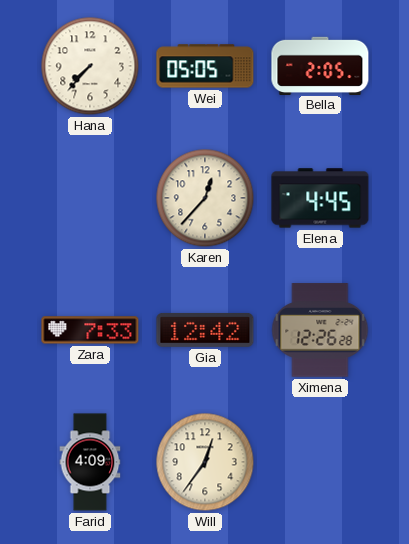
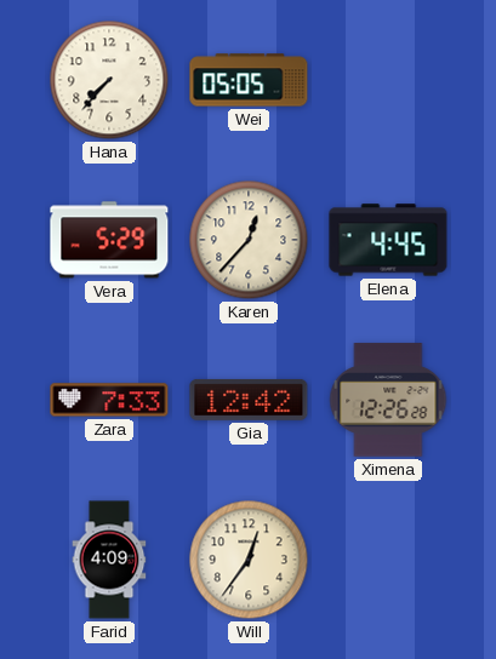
Bella: 2:05 -> none (320, 65)
Vera: none -> 5:29 (109, 240)
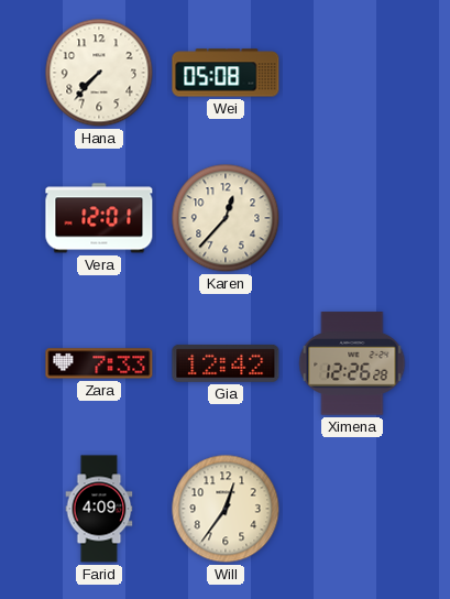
Wei: 05:05 -> 05:08 (226, 73)
Vera: 5:29 -> 12:01 (99, 218)
Elena: 4:45 -> none (388, 240)
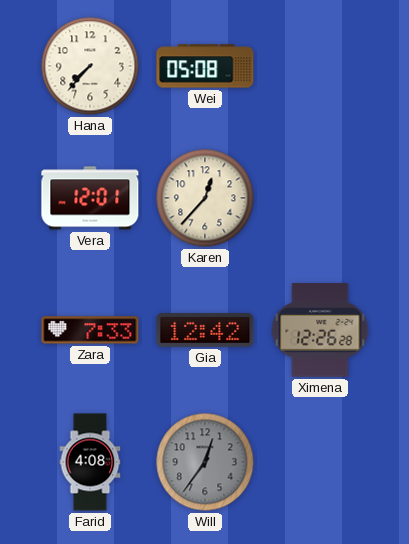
Farid: 4:09 -> 4:08 (90, 462)
Will dial: cream -> grey (205, 462)
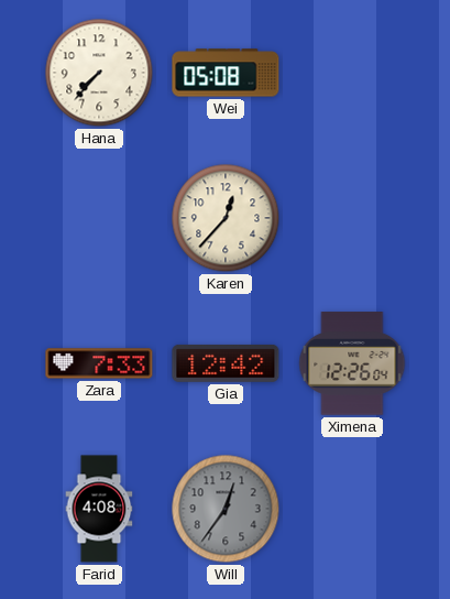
Vera: 12:01 -> none (90, 198)
Ximena: 12:26:28 -> 12:26:04 (352, 363)
